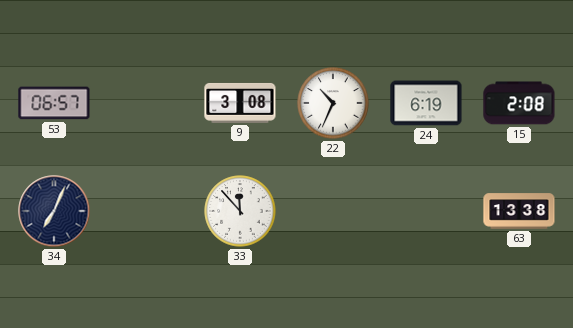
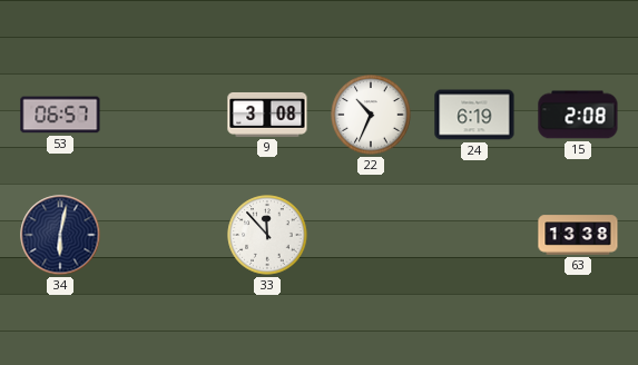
34: 7:04 -> 6:02 (60, 235)
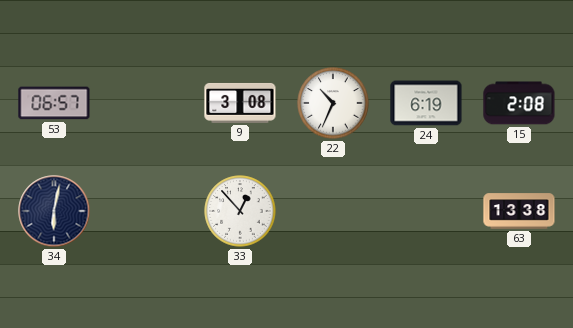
33: 11:53 -> 12:53 (240, 211)
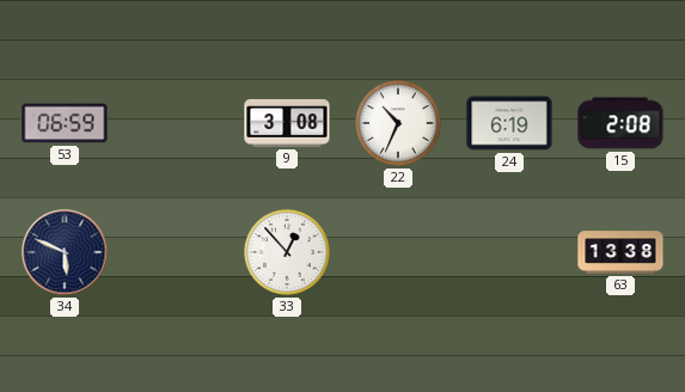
53: 06:57 -> 06:59 (65, 123)
34: 6:02 -> 5:49 (65, 252)
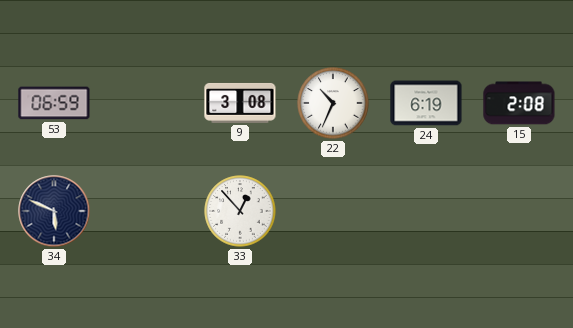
63: 13:38 -> none (620, 252)
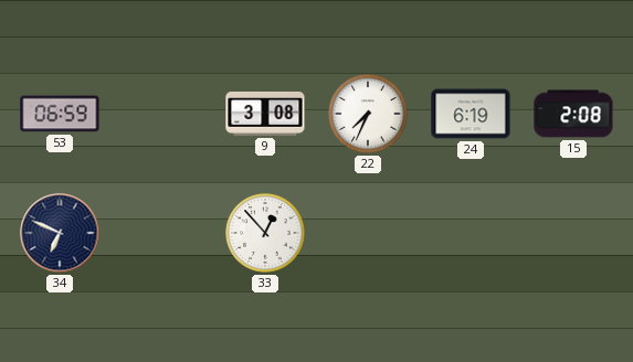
22: 10:34 -> 7:34 (368, 114)
34: 5:49 -> 6:49 (60, 233)
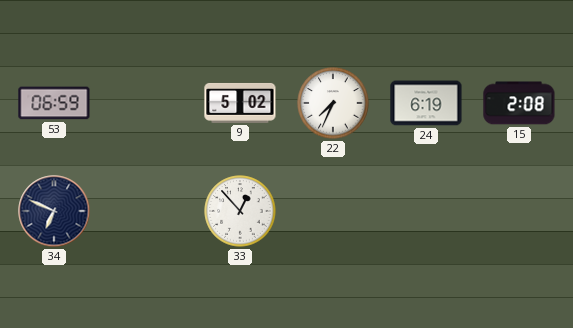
9: 3:08 -> 5:02 (240, 103)
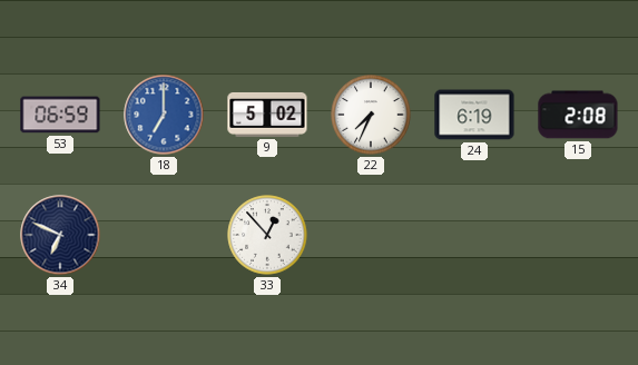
18: none -> 7:00 (164, 115)
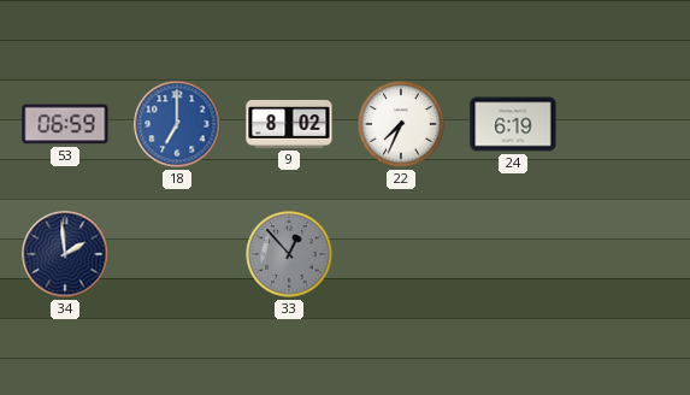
9: 5:02 -> 8:02 (289, 124)
15: 2:08 -> none (578, 115)
34: 6:49 -> 1:59 (65, 254)
33 dial: white -> grey (289, 254)
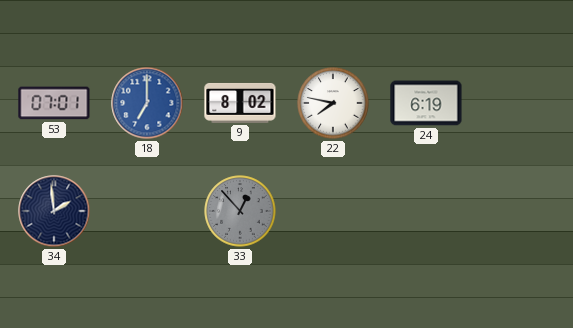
53: 06:59 -> 07:01 (54, 103)
22: 7:34 -> 7:47 (333, 103)
